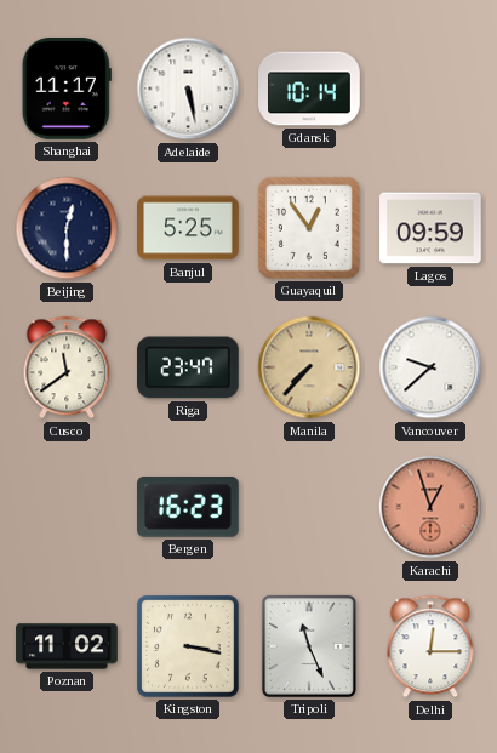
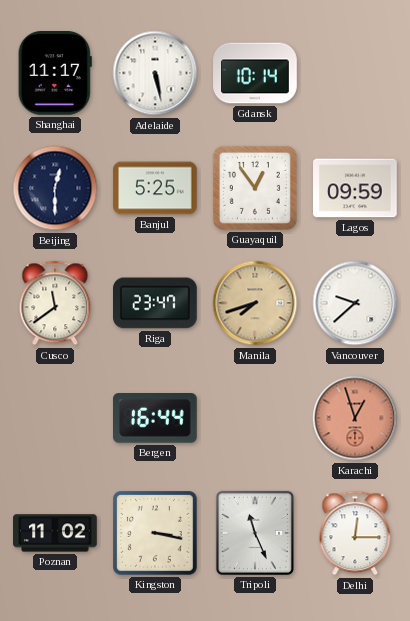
Manila: 7:37 -> 7:42 (255, 303)
Bergen: 16:23 -> 16:44 (156, 418)
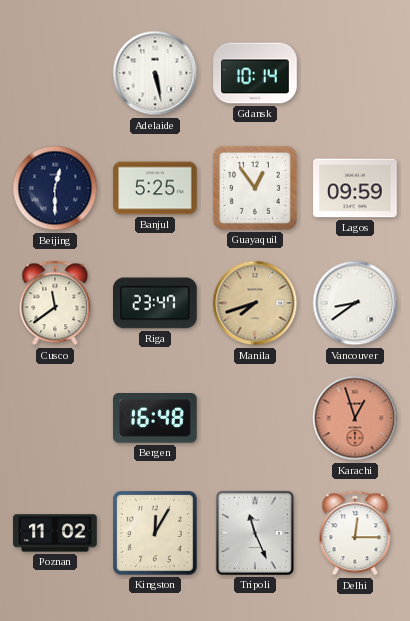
Shanghai: 11:17 -> none (55, 74)
Vancouver: 9:38 -> 8:39 (355, 303)
Bergen: 16:44 -> 16:48 (156, 418)
Kingston: 3:17 -> 12:05 (155, 533)
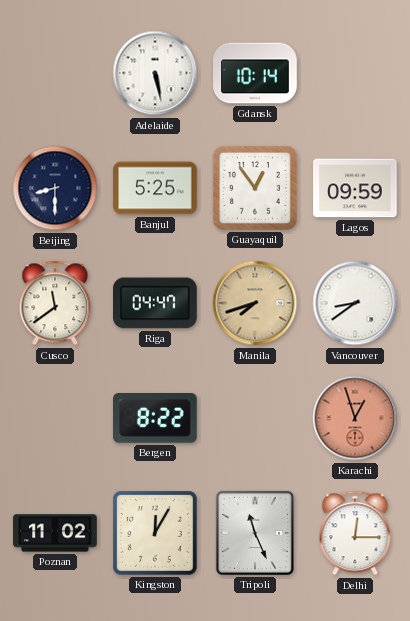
Beijing: 12:30 -> 8:30 (55, 188)
Riga: 23:47 -> 04:47 (156, 303)
Bergen: 16:48 -> 8:22 (156, 418)
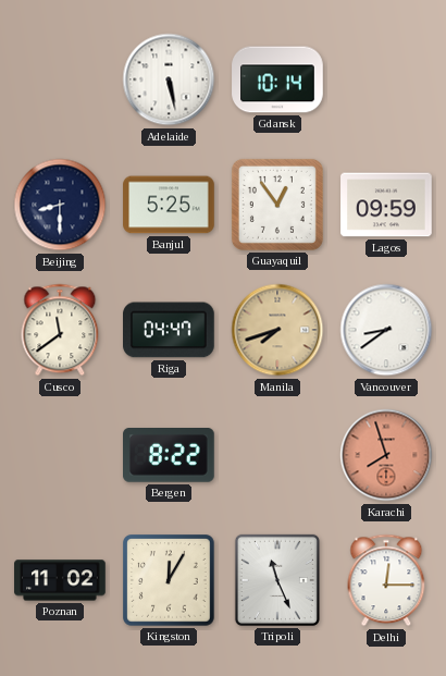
Karachi: 12:57 -> 7:57 (386, 455)
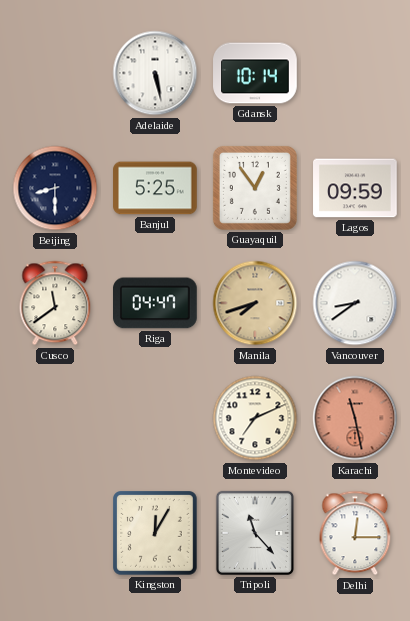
Bergen: 8:22 -> none (170, 455)
Montevideo: none -> 7:11 (255, 418)
Karachi: 7:57 -> 11:28 (355, 418)
Poznan: 11:02 -> none (60, 580)
Tripoli: 11:26 -> 11:23 (255, 533)
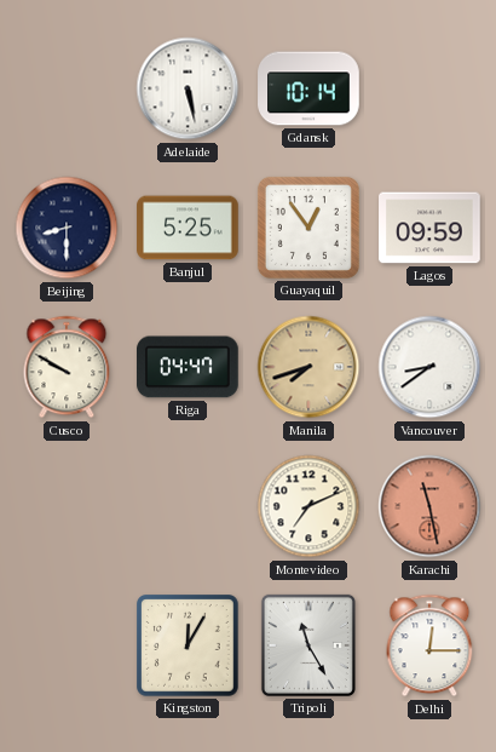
Cusco: 11:39 -> 9:50 (67, 367)
Tripoli: 11:23 -> 11:25 (308, 645)
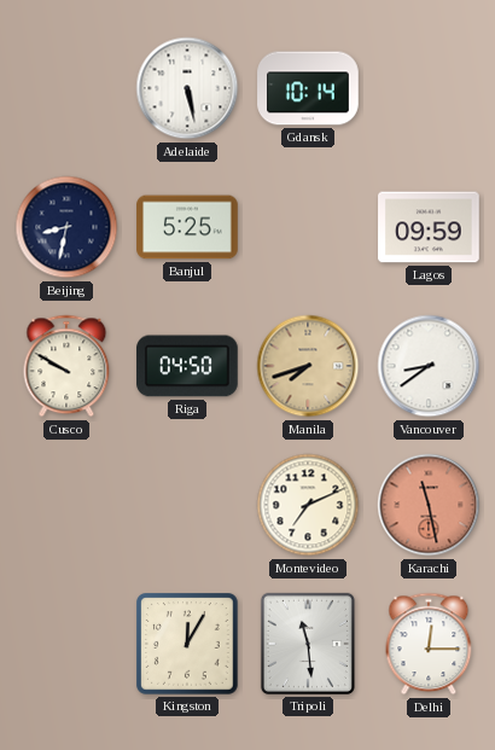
Beijing: 8:30 -> 8:32 (66, 227)
Guayaquil: 12:54 -> none (308, 228)
Riga: 04:47 -> 04:50 (188, 366)
Tripoli: 11:25 -> 11:29 (308, 644)
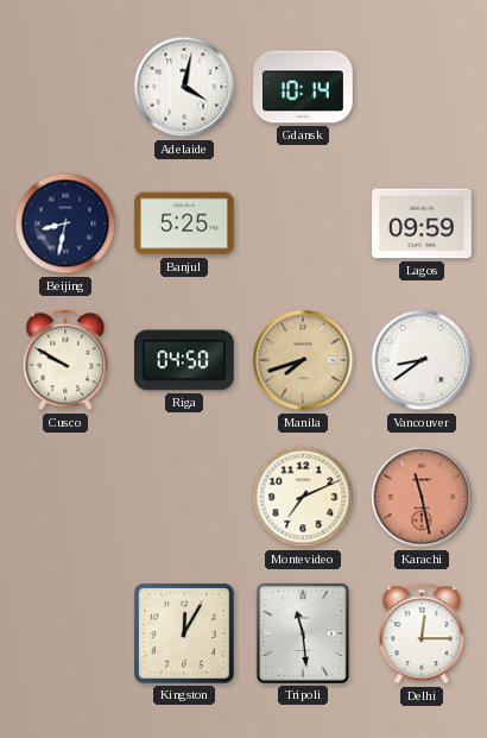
Adelaide: 5:28 -> 4:02 (184, 87)
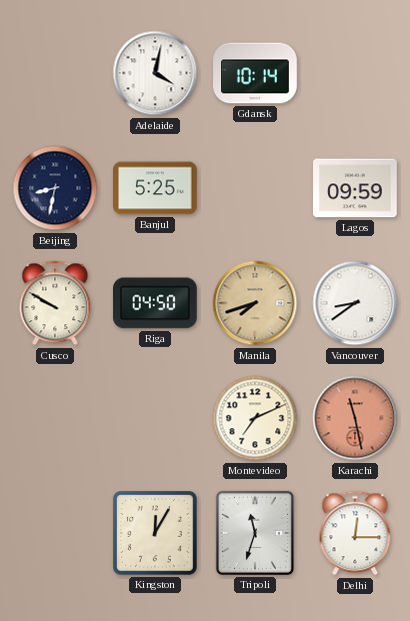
Tripoli: 11:29 -> 11:33 (255, 533)
